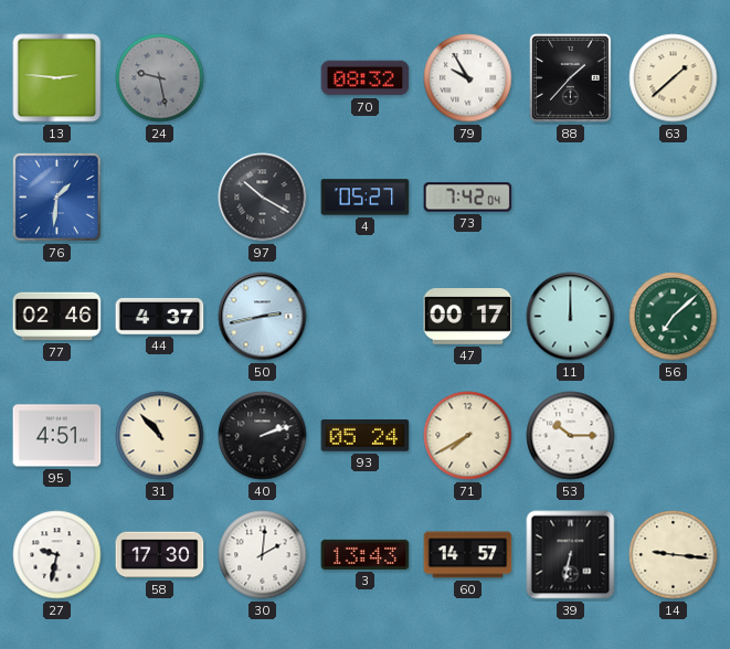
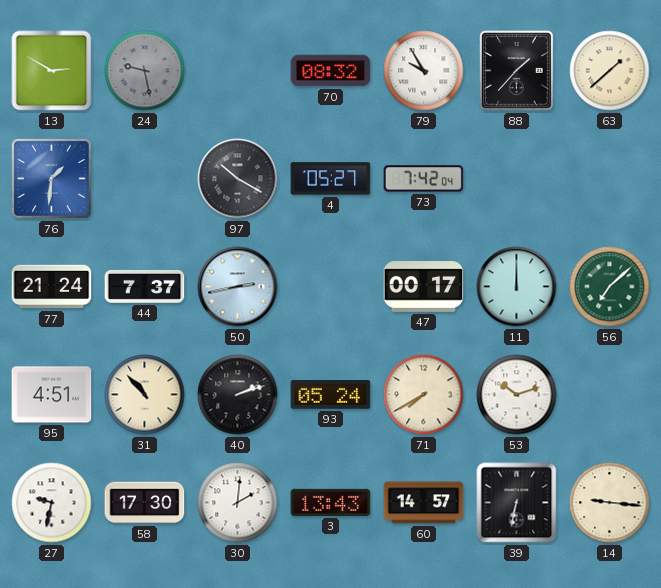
13: 2:46 -> 2:50 (52, 71)
77: 02:46 -> 21:24 (52, 287)
44: 4:37 -> 7:37 (145, 287)
53: 10:15 -> 10:12 (517, 395)
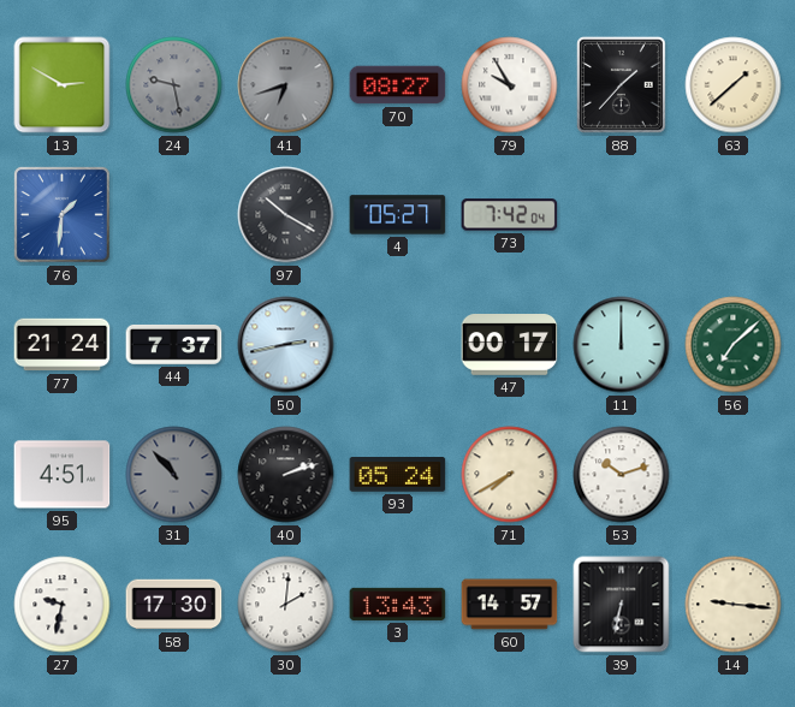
41: none -> 6:42 (286, 85)
70: 08:32 -> 08:27 (398, 85)
31 dial: cream -> grey (174, 475)
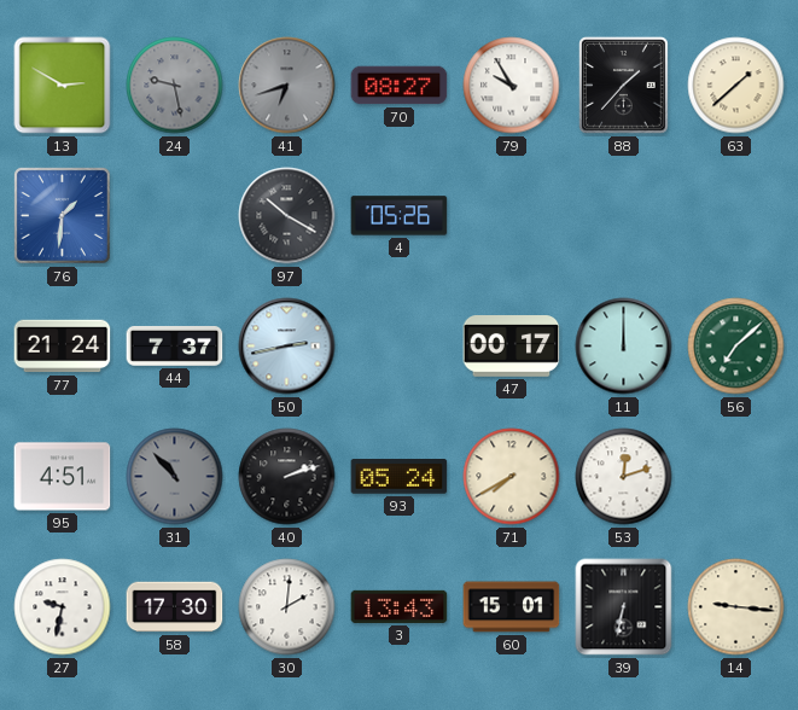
4: 05:27 -> 05:26 (400, 216)
73: 7:42 -> none (510, 215)
53: 10:12 -> 12:12 (624, 477)
60: 14:57 -> 15:01 (512, 607)
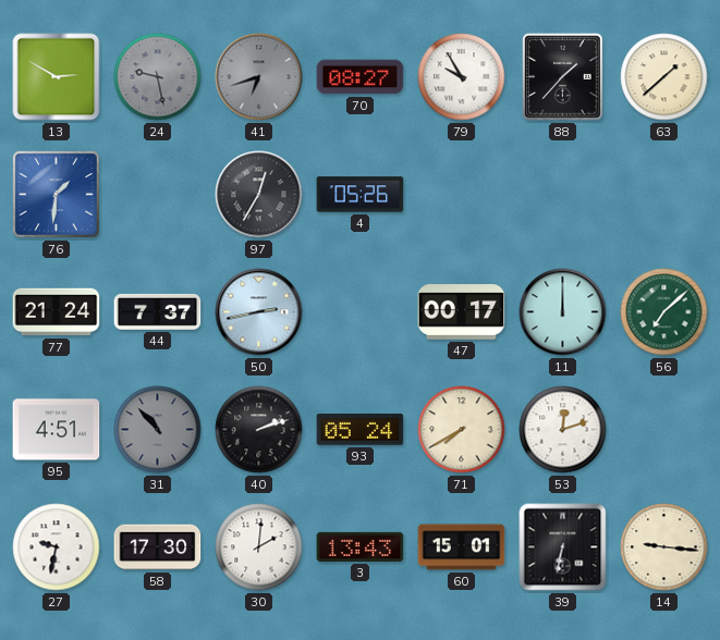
97: 10:20 -> 12:35 (259, 195)
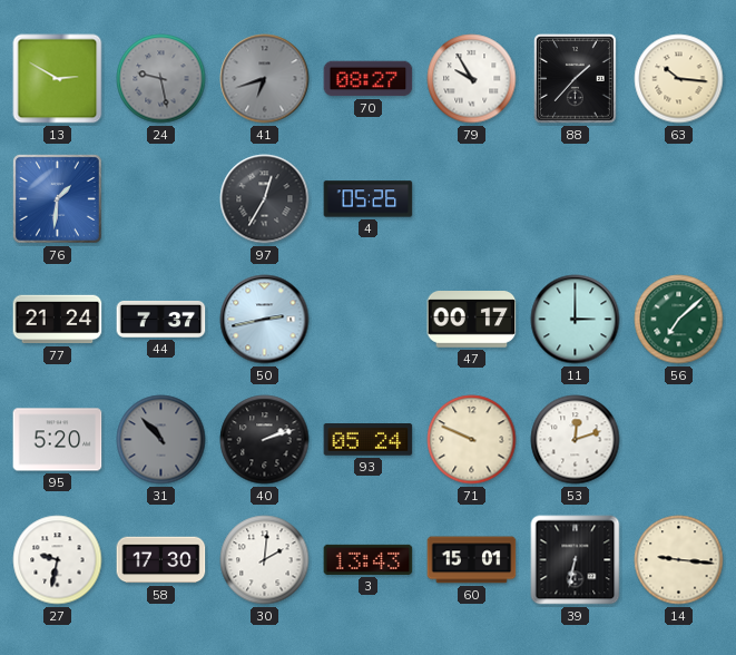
63: 1:38 -> 10:16 (679, 79)
11: 12:00 -> 3:00 (576, 320)
95: 4:51 -> 5:20 (58, 440)
71: 7:40 -> 9:49 (472, 440)
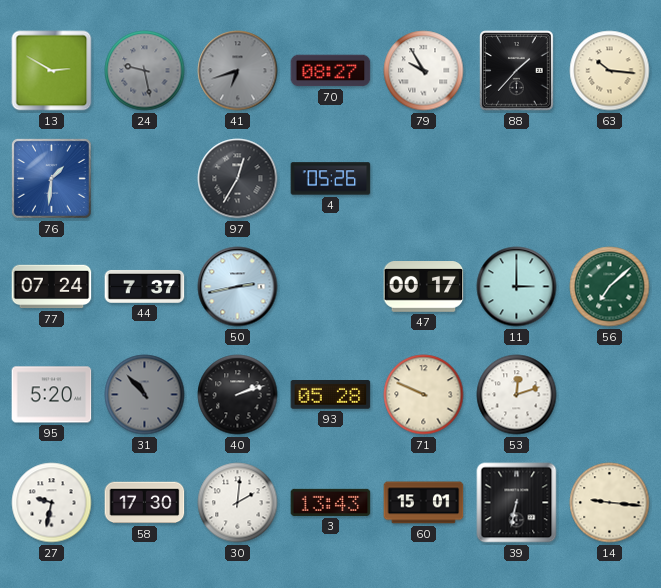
77: 21:24 -> 07:24 (52, 287)
93: 05:24 -> 05:28 (331, 395)
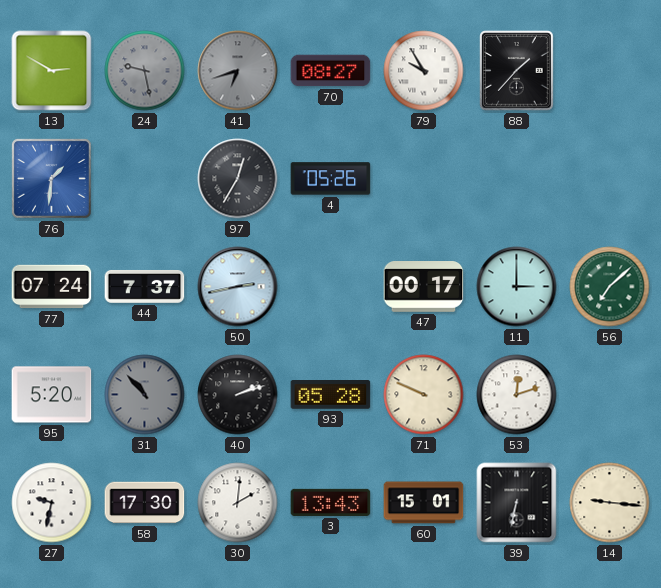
63: 10:16 -> none (610, 71)
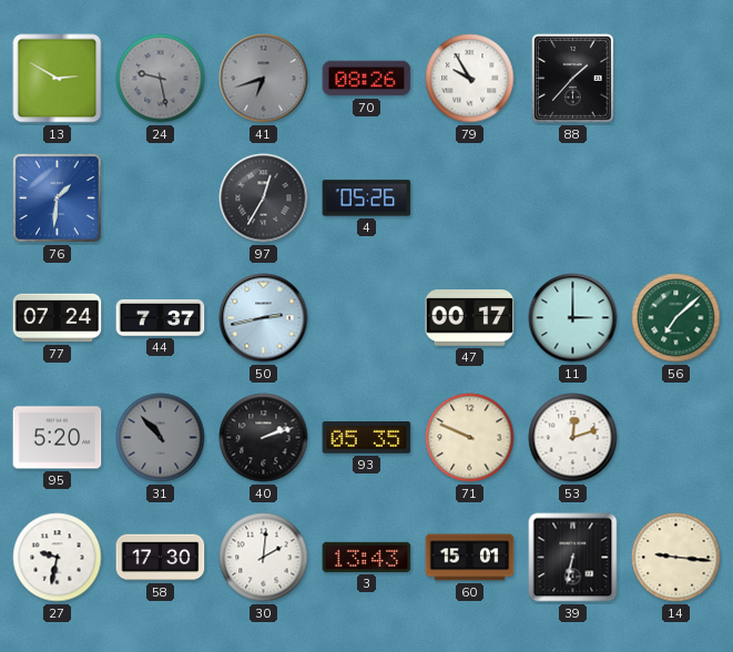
70: 08:27 -> 08:26 (367, 79)
93: 05:28 -> 05:35 (367, 438)
